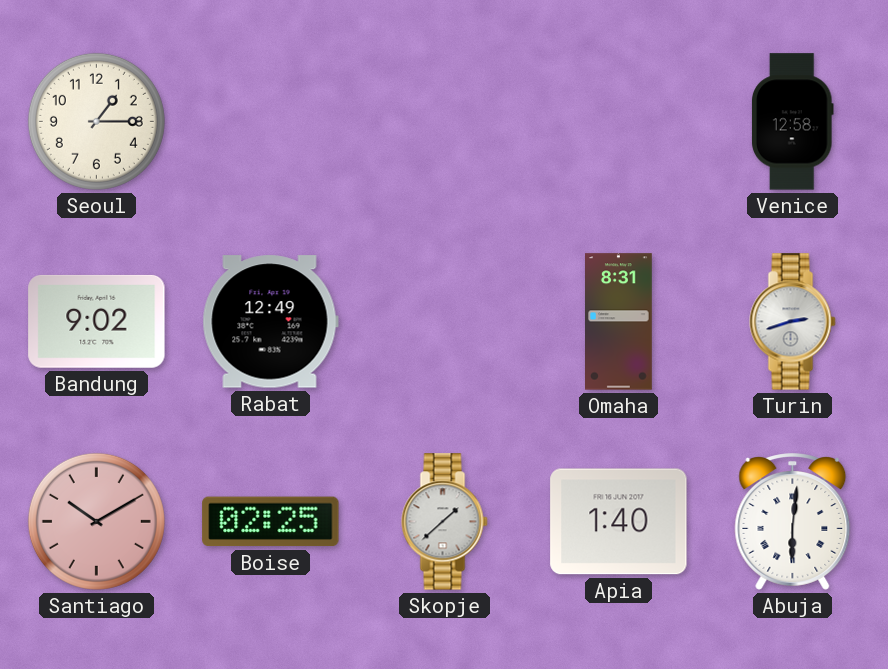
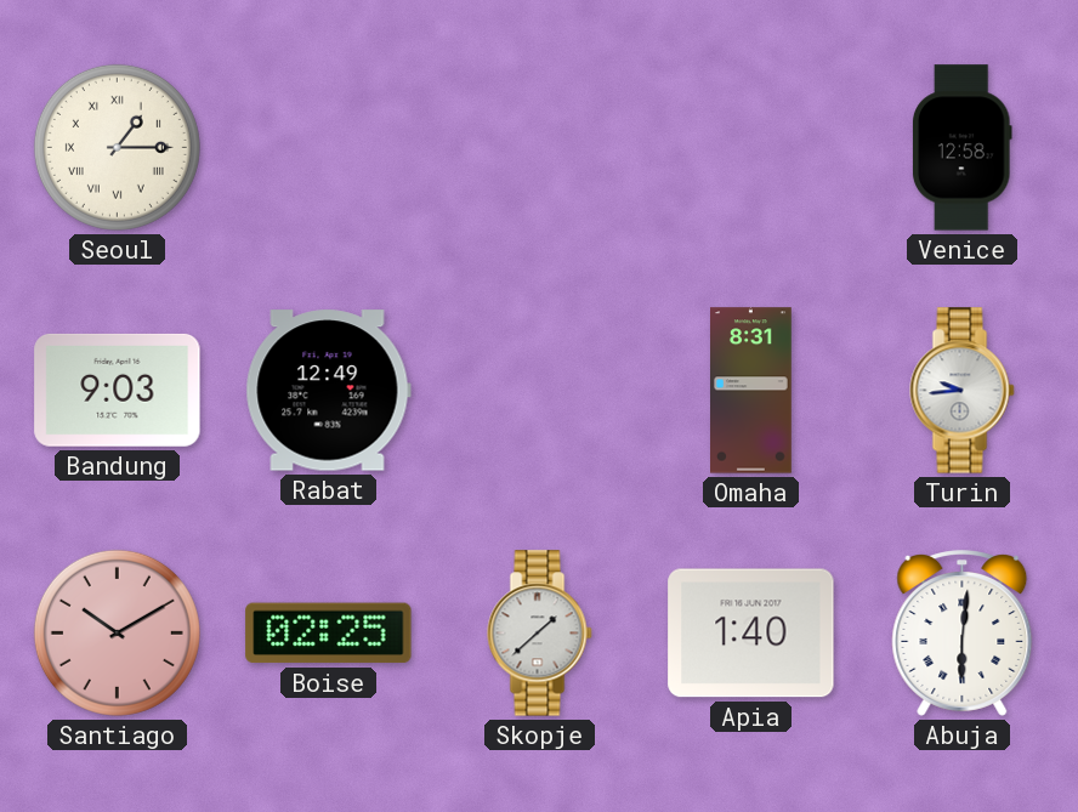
Seoul numerals: Arabic -> Roman (117, 147)
Bandung: 9:02 -> 9:03 (118, 390)
Turin: 2:42 -> 9:44 (963, 391)
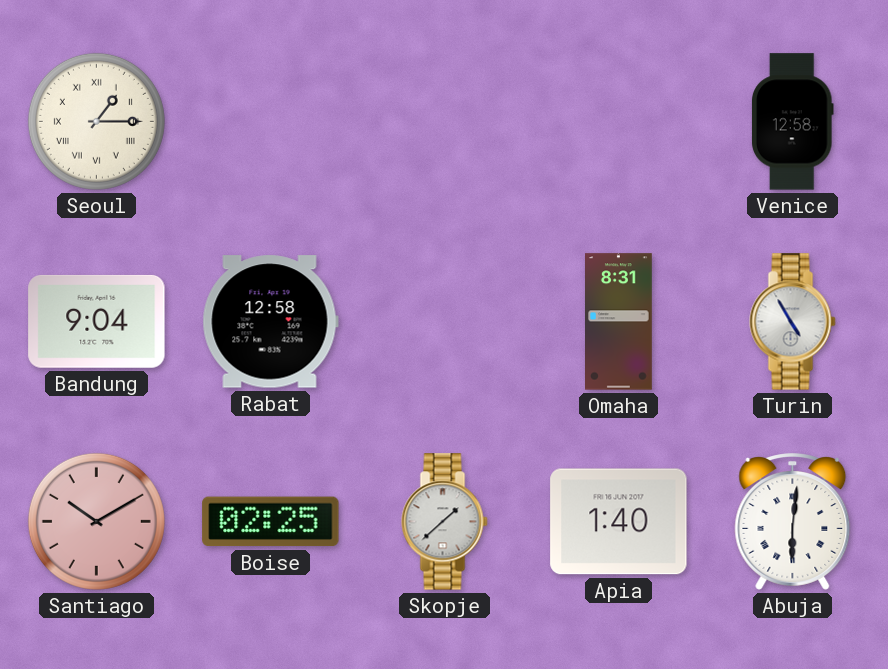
Bandung: 9:03 -> 9:04 (97, 321)
Rabat: 12:49 -> 12:58 (270, 322)
Turin: 9:44 -> 4:55 (793, 322)
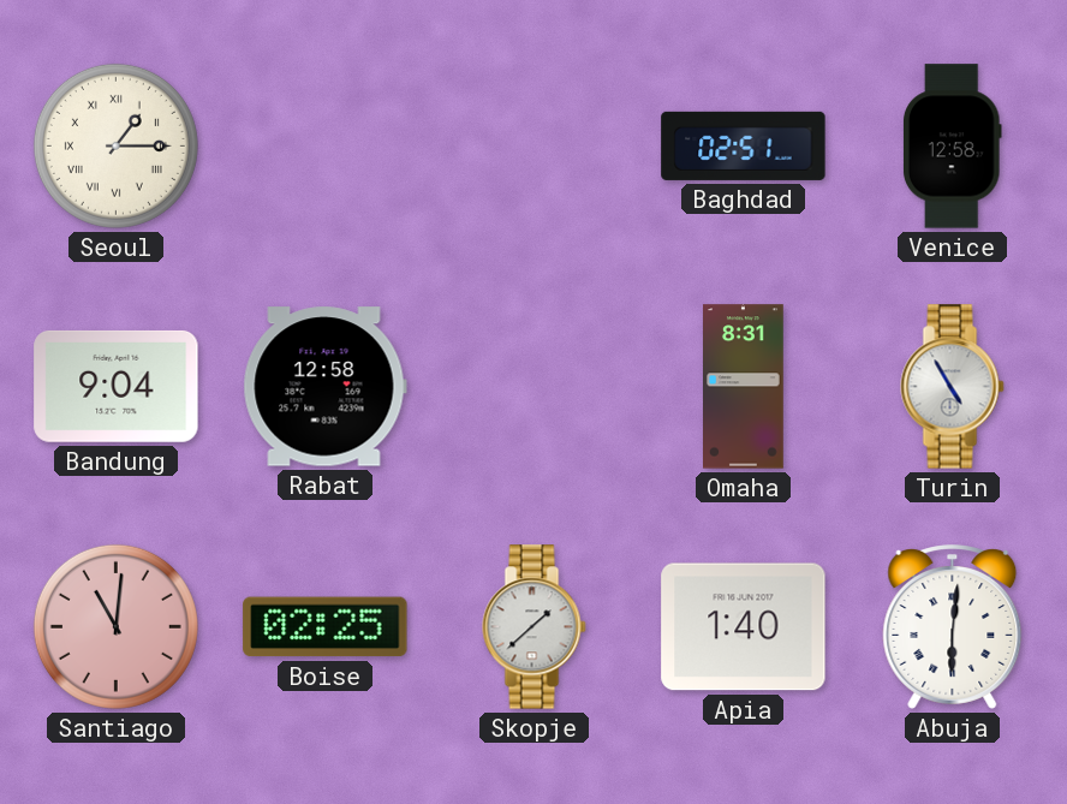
Baghdad: none -> 02:51 (744, 145)
Santiago: 10:10 -> 11:01 (115, 626)
